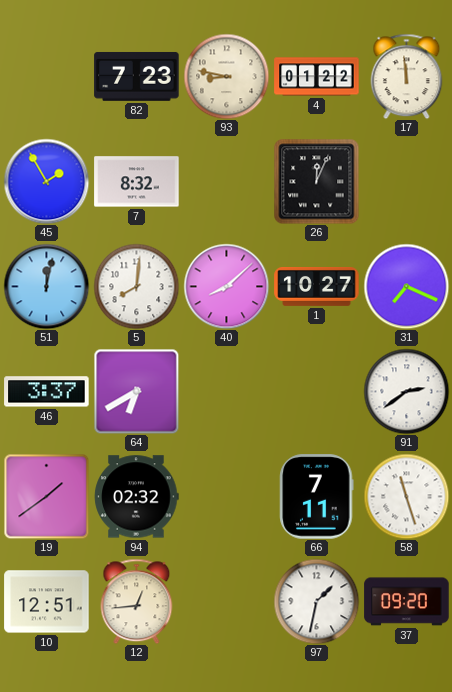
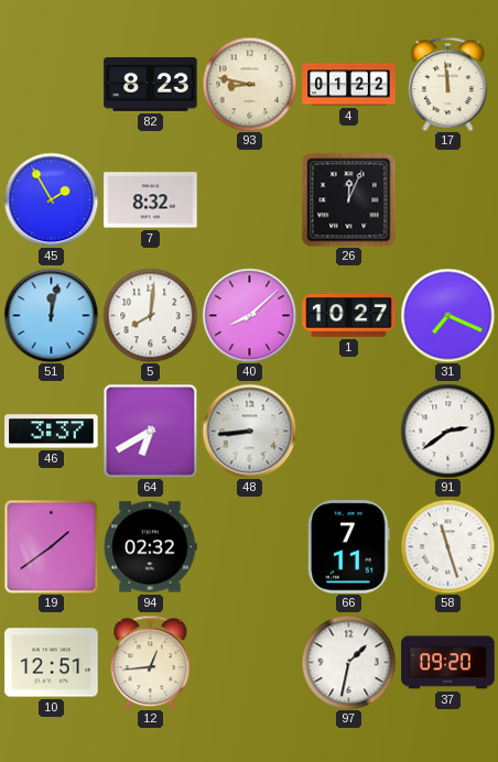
82: 7:23 -> 8:23 (151, 84)
48: none -> 8:44 (249, 431)
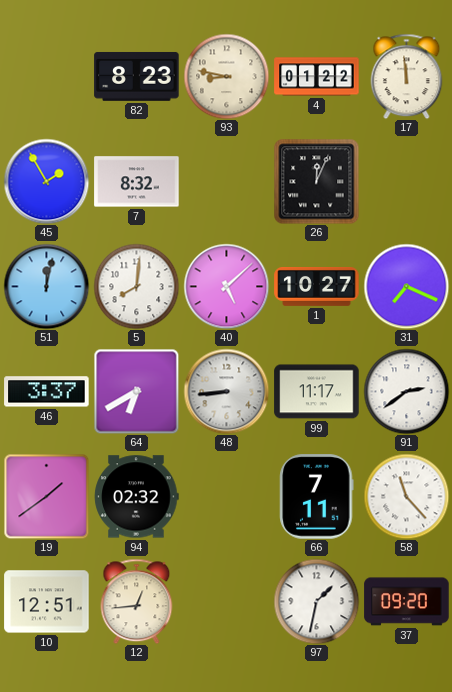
40: 8:08 -> 5:08 (226, 286)
99: none -> 11:17 (317, 392)
58: 11:27 -> 11:23 (406, 496)
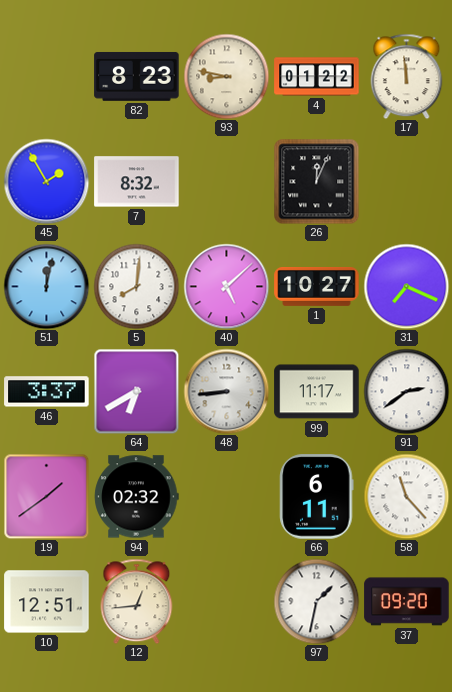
66: 7:11 -> 6:11 (317, 497)
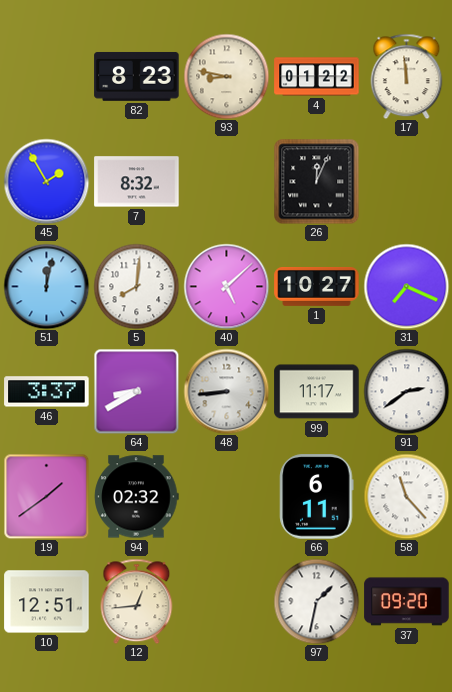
64: 6:40 -> 8:40 (136, 391)
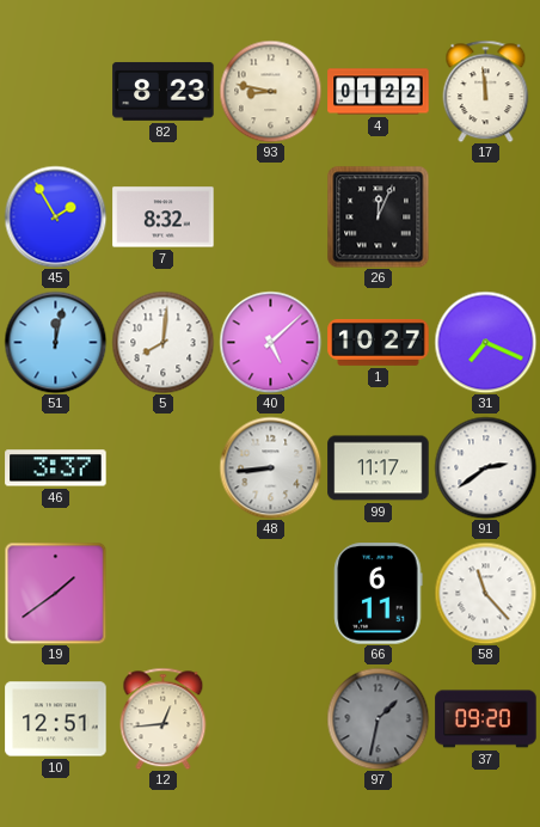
64: 8:40 -> none (136, 391)
94: 02:32 -> none (137, 497)
97 dial: white -> grey (378, 718)
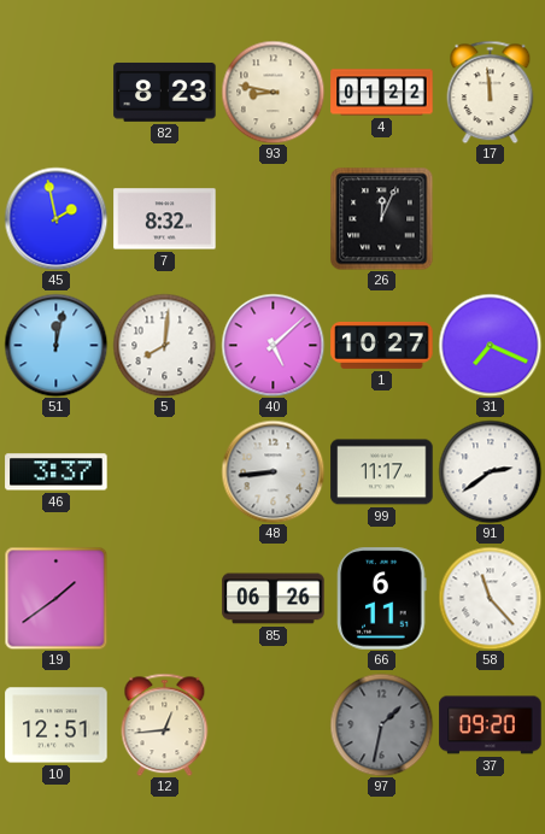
45: 1:55 -> 1:58 (55, 218)
85: none -> 06:26 (274, 599)
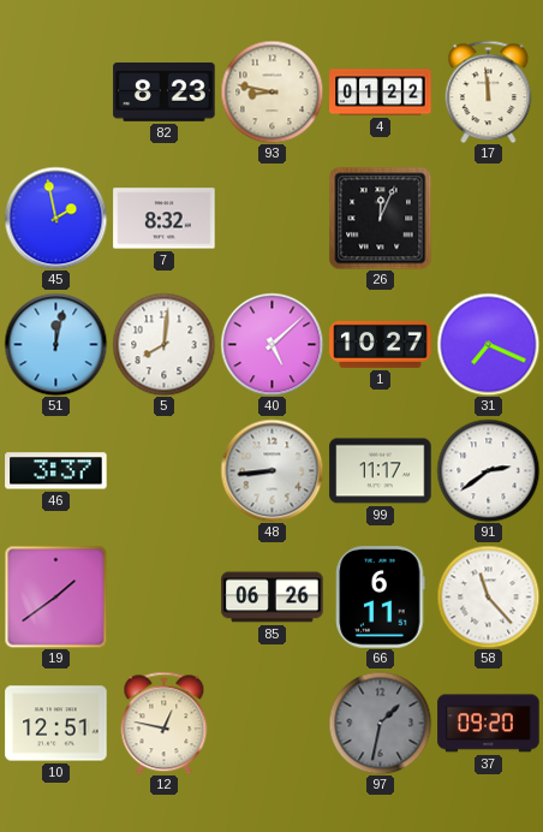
12: 12:44 -> 12:47 (165, 723)
